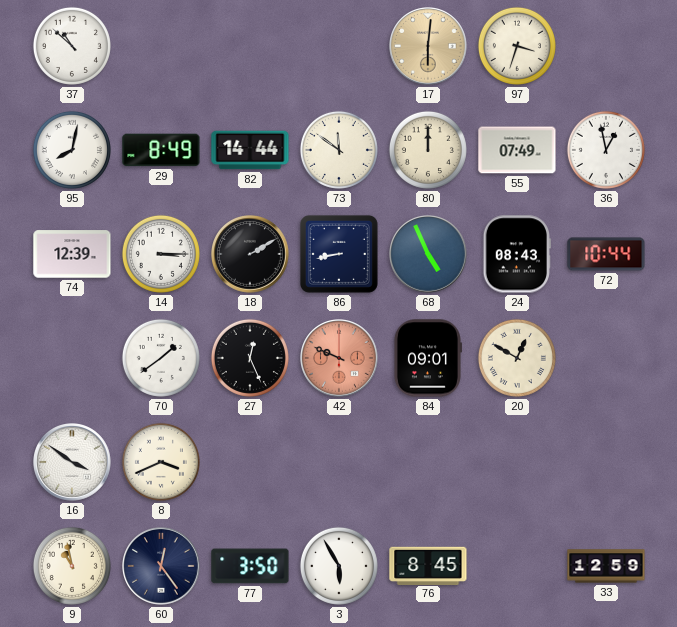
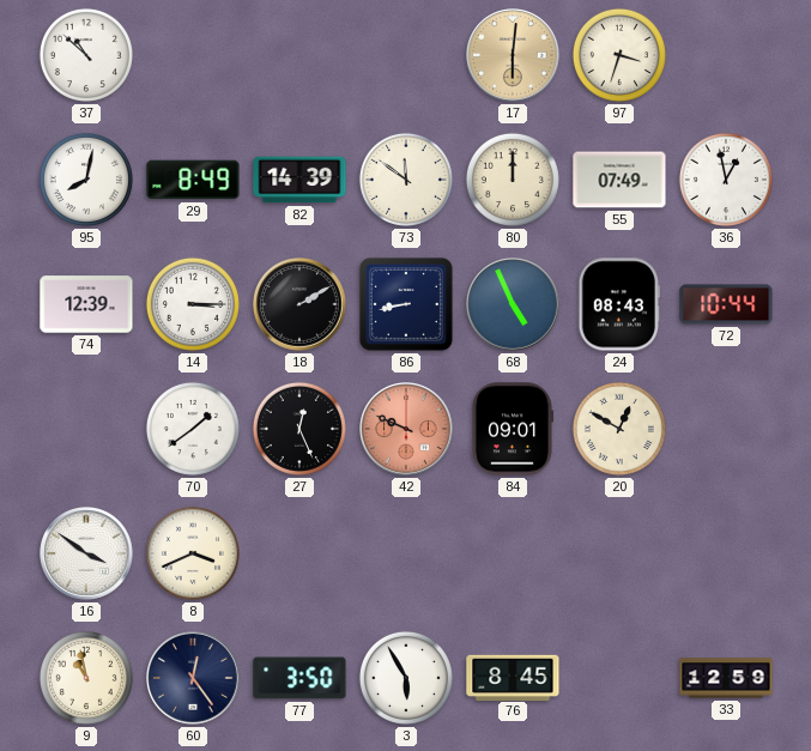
82: 14:44 -> 14:39 (299, 180)
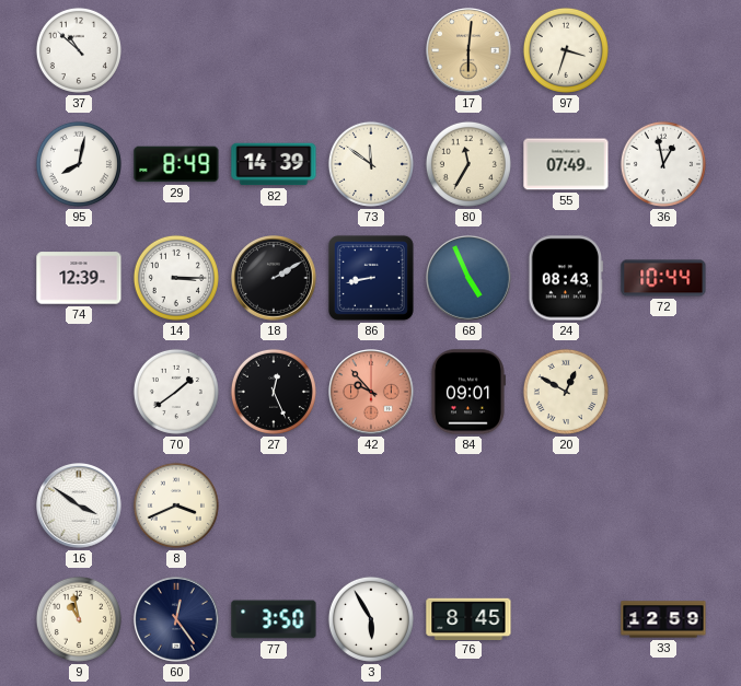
80: 12:00 -> 11:35 (468, 164)
42: 9:49 -> 9:53 (372, 393)
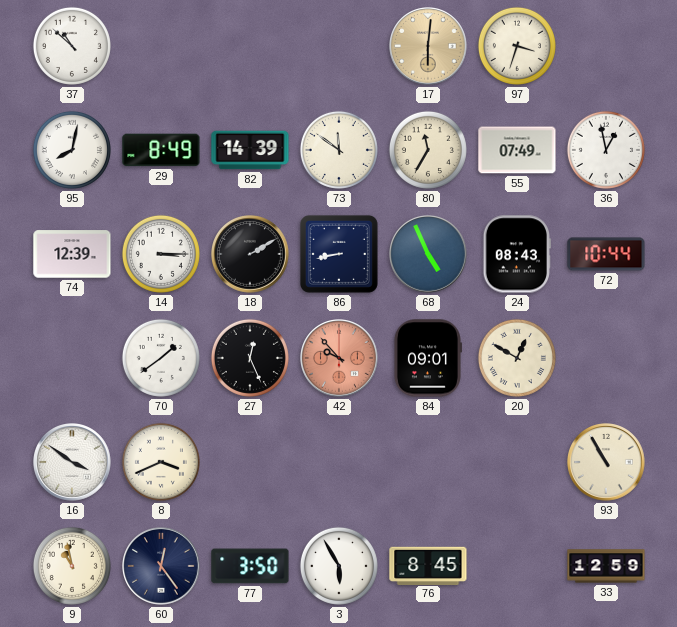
93: none -> 10:55 (607, 463)
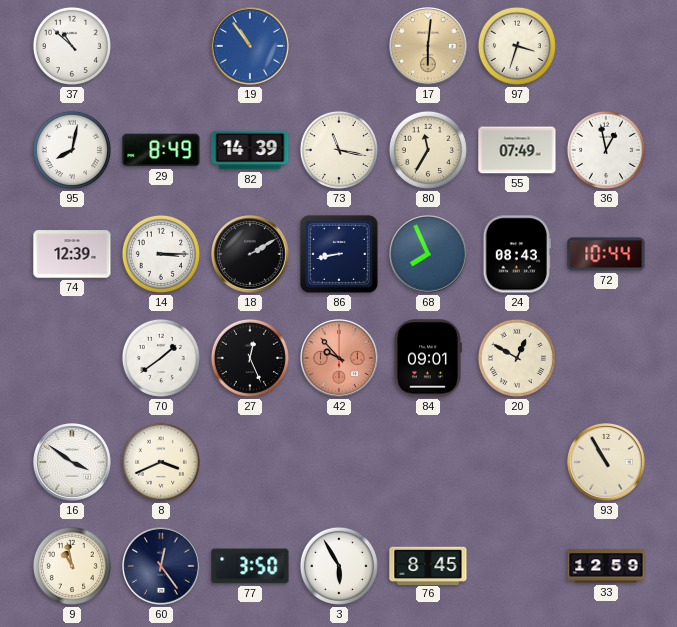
19: none -> 10:54 (251, 47)
73: 11:51 -> 11:17 (339, 150)
68: 4:56 -> 7:56 (429, 255)
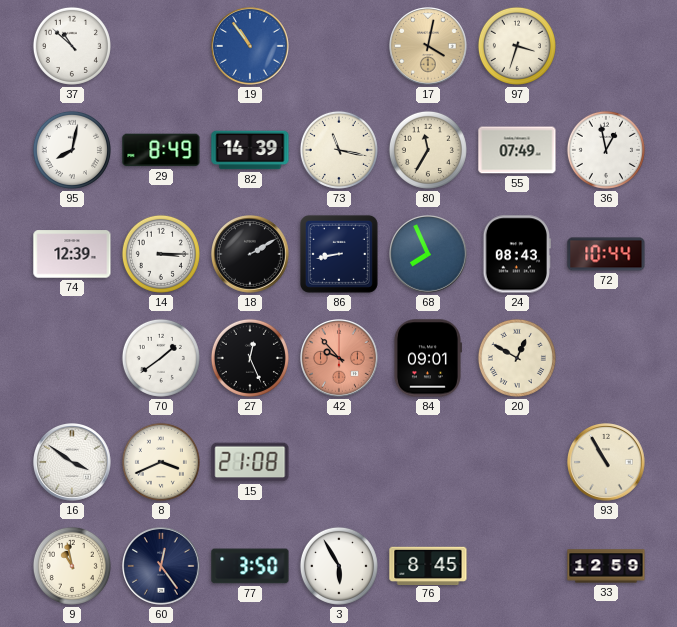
17: 6:01 -> 4:02 (429, 47)
15: none -> 21:08 (250, 462)
